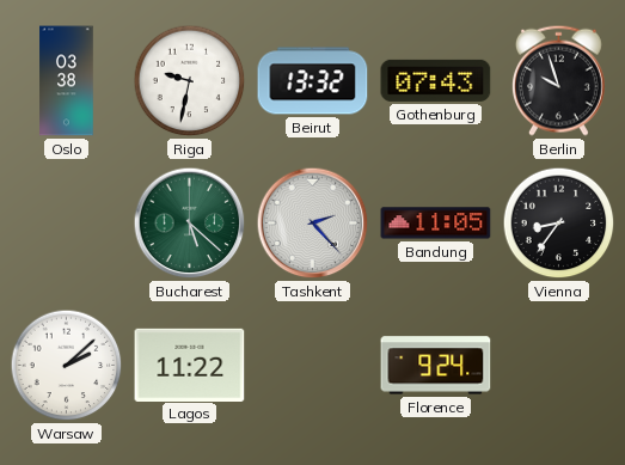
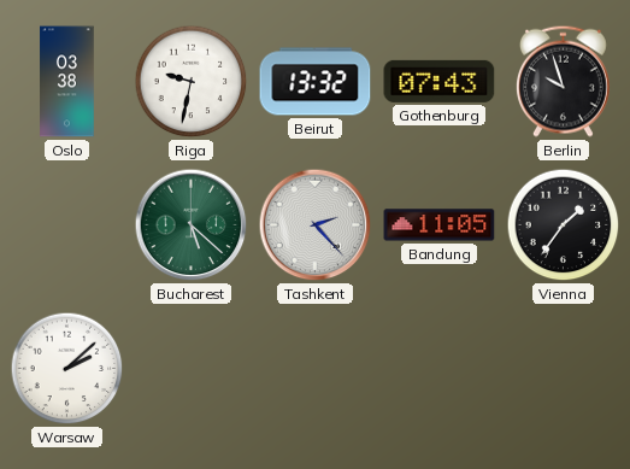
Vienna: 8:36 -> 1:36 (564, 225)
Lagos: 11:22 -> none (190, 365)
Florence: 9:24 -> none (436, 366)
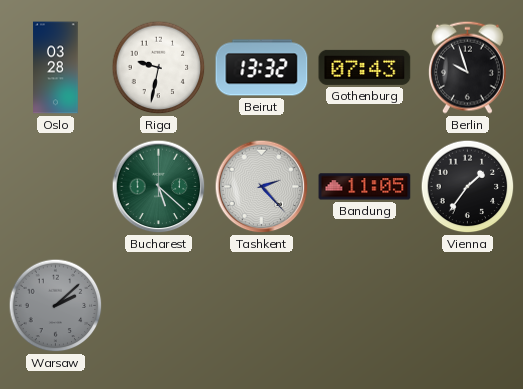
Oslo: 03:38 -> 03:28 (56, 68)
Warsaw dial: white -> grey (56, 306)
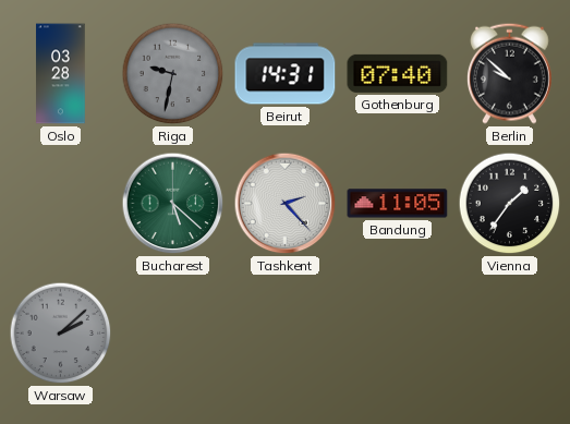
Riga dial: white -> grey (173, 74)
Beirut: 13:32 -> 14:31 (286, 74)
Gothenburg: 07:43 -> 07:40 (398, 73)
Berlin: 9:57 -> 9:52 (509, 73)
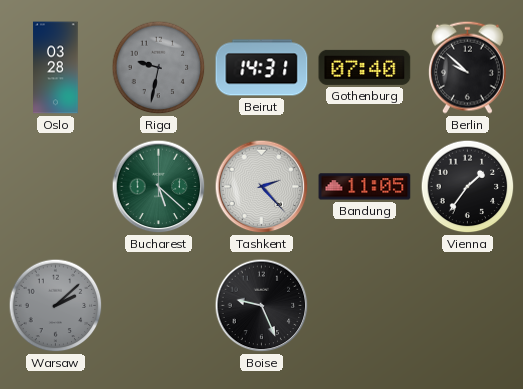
Boise: none -> 9:26 (262, 306)
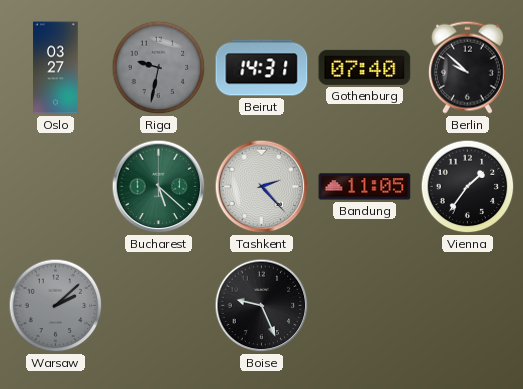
Oslo: 03:28 -> 03:27 (56, 68)
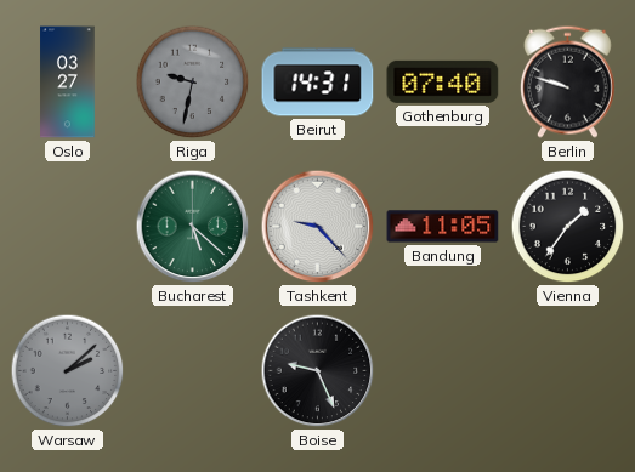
Berlin: 9:52 -> 9:48 (567, 81)
Tashkent: 2:23 -> 9:23 (318, 227)
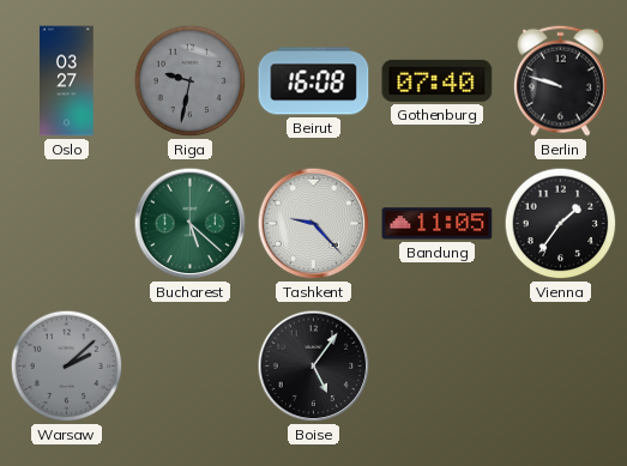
Beirut: 14:31 -> 16:08 (314, 81)
Boise: 9:26 -> 5:06 (314, 367)
